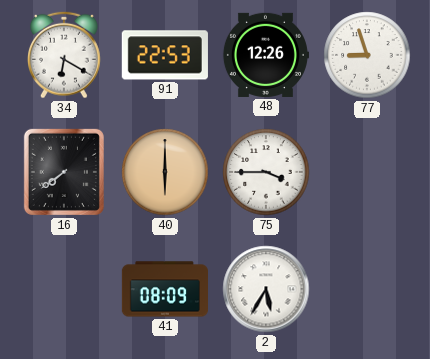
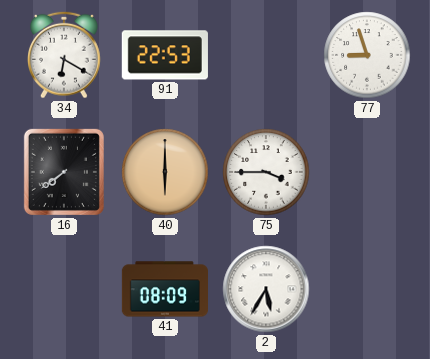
48: 12:26 -> none (265, 55)
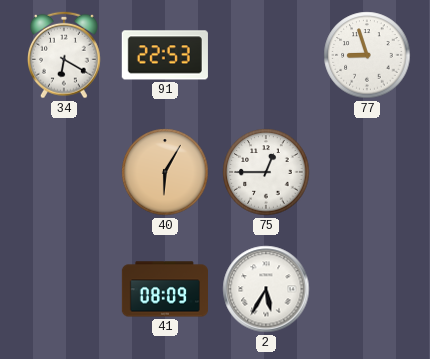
16: 7:39 -> none (64, 172)
40: 6:00 -> 6:05 (165, 172)
75: 3:45 -> 12:45 (266, 172)
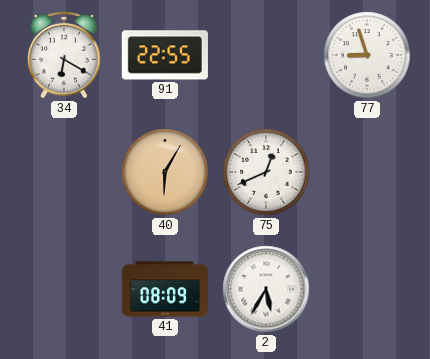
91: 22:53 -> 22:55 (165, 55)
75: 12:45 -> 12:41 (266, 172)
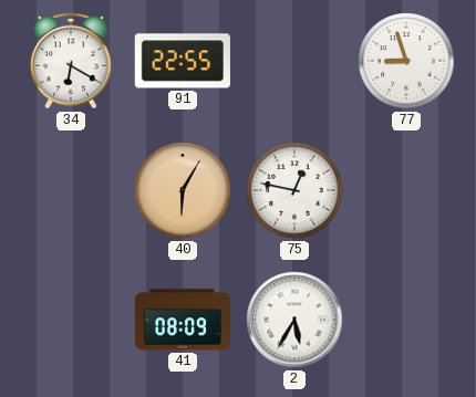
75: 12:41 -> 12:47 (294, 190)
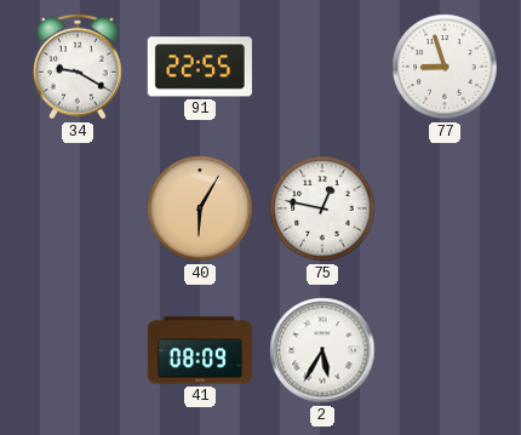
34: 6:20 -> 9:20 (79, 67)
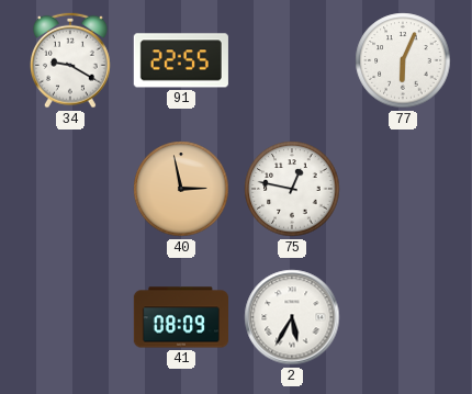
77: 8:57 -> 6:04 (403, 60)
40: 6:05 -> 2:58 (181, 189)
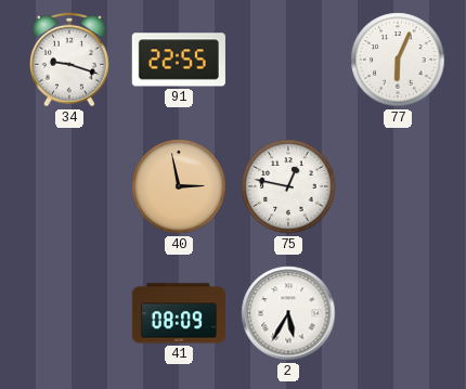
34: 9:20 -> 9:18 (70, 60)
